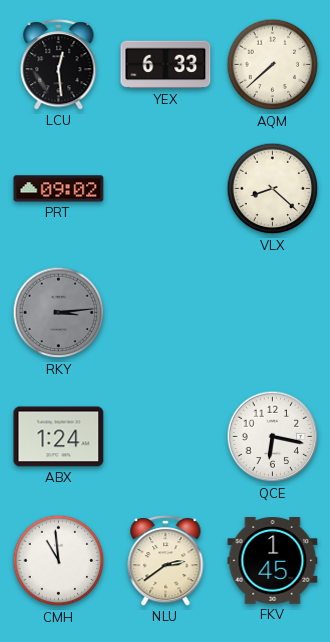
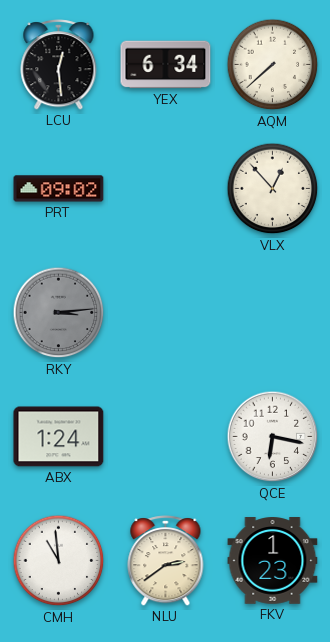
YEX: 6:33 -> 6:34 (166, 65)
VLX: 8:22 -> 12:53 (273, 189)
FKV: 1:45 -> 1:23 (273, 561)
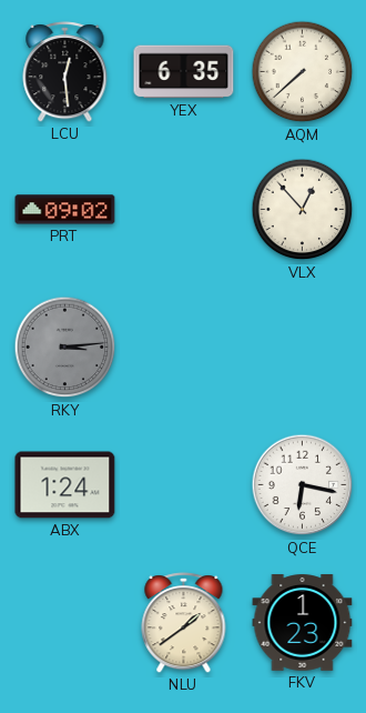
YEX: 6:34 -> 6:35 (184, 72)
CMH: 10:59 -> none (59, 561)
NLU: 2:39 -> 1:39 (184, 623)
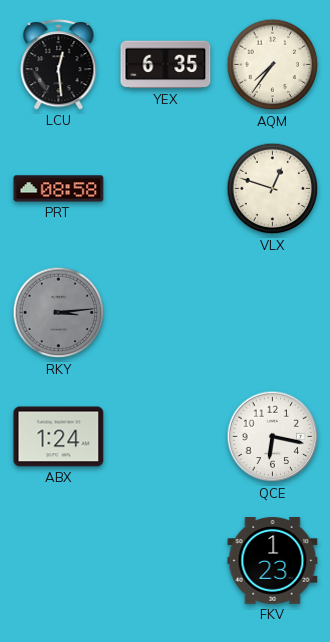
AQM: 7:38 -> 7:36 (273, 65)
PRT: 09:02 -> 08:58 (59, 189)
VLX: 12:53 -> 12:48 (273, 189)
NLU: 1:39 -> none (184, 623)
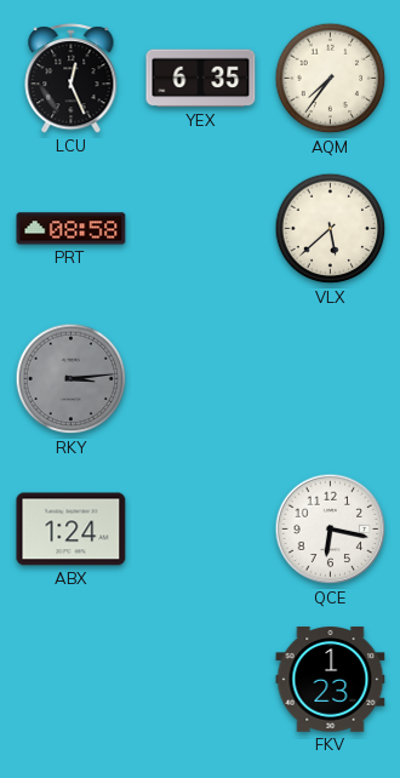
LCU: 12:29 -> 12:26 (72, 79)
VLX: 12:48 -> 5:38 (331, 229)
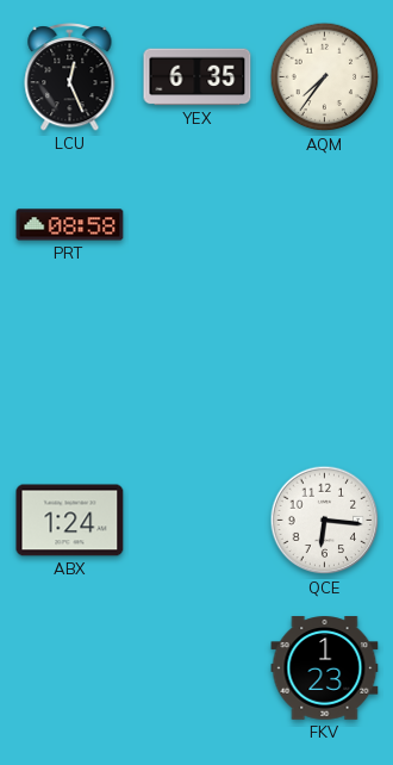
VLX: 5:38 -> none (331, 229)
RKY: 3:14 -> none (72, 379)
QCE: 6:17 -> 6:16 (325, 521)
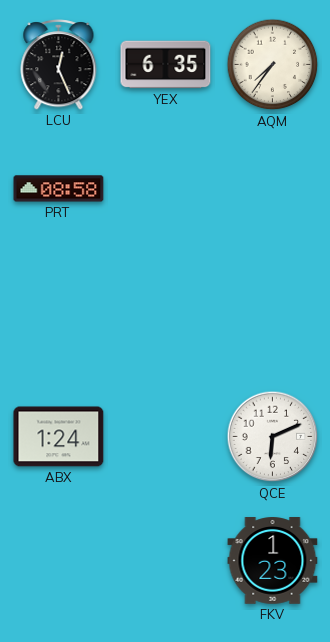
QCE: 6:16 -> 6:11 (273, 437)
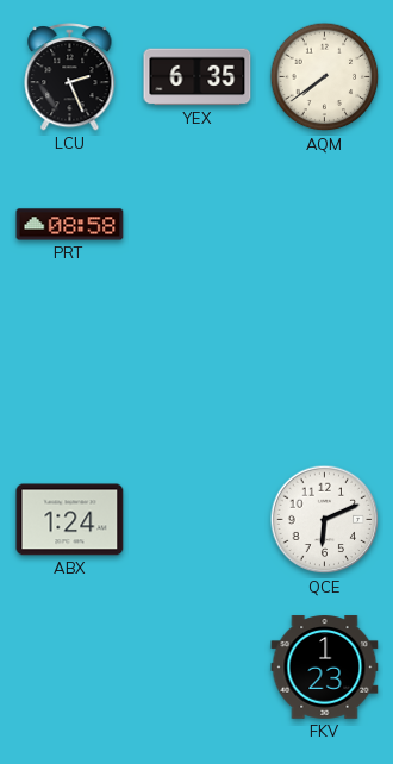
LCU: 12:26 -> 2:26 (70, 77)
AQM: 7:36 -> 7:39 (325, 77)
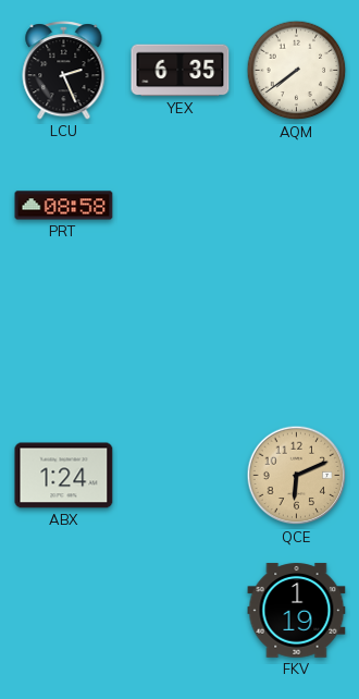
QCE dial: white -> champagne (297, 476)
FKV: 1:23 -> 1:19 (297, 611)
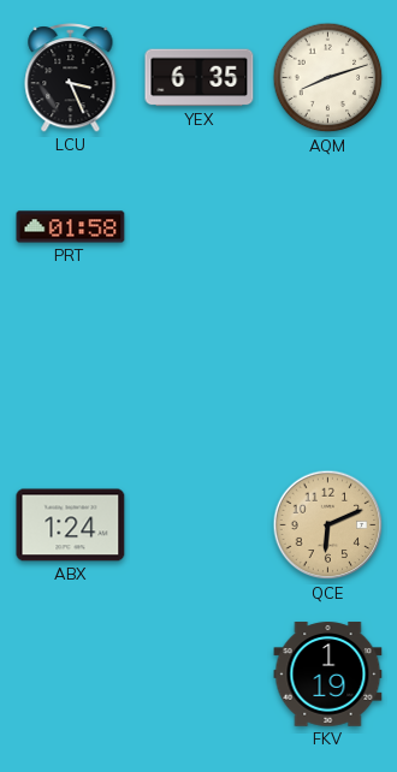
LCU: 2:26 -> 3:26 (71, 78)
AQM: 7:39 -> 8:12 (328, 78)
PRT: 08:58 -> 01:58 (71, 227)
